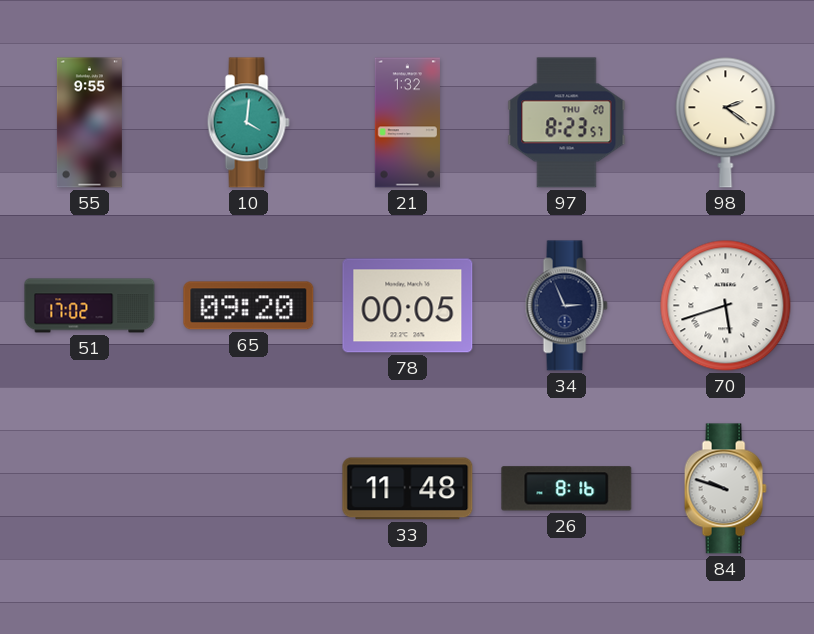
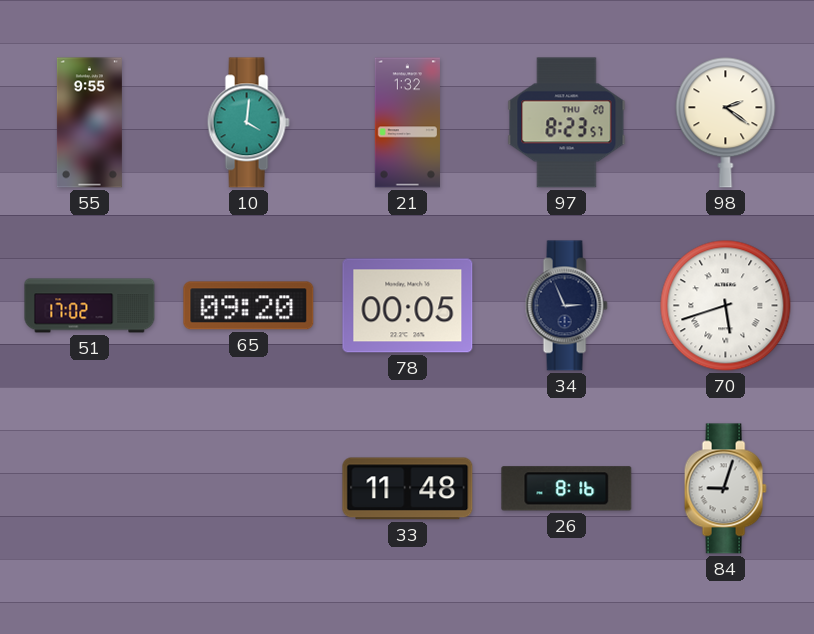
84: 9:48 -> 9:03 (725, 489)
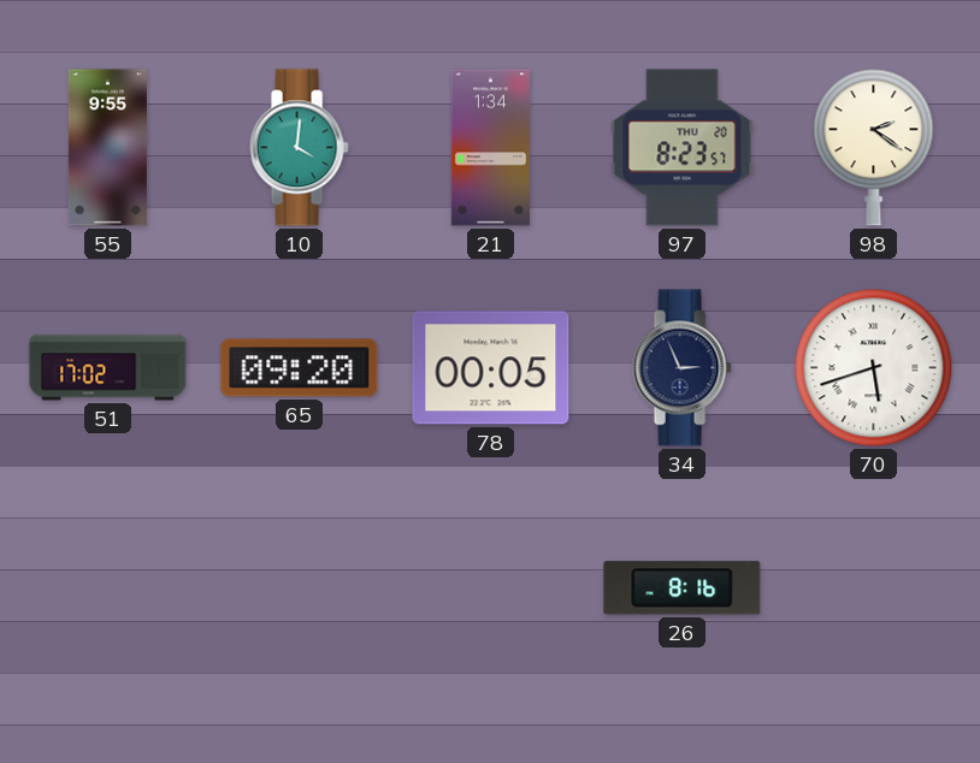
21: 1:32 -> 1:34 (490, 148)
33: 11:48 -> none (408, 489)
84: 9:03 -> none (725, 489)
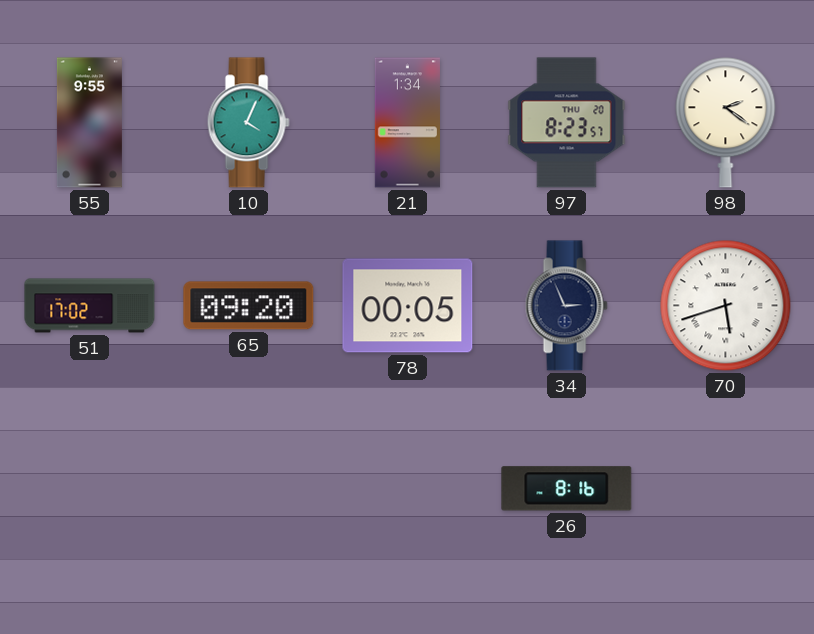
10: 4:01 -> 4:04 (248, 123)
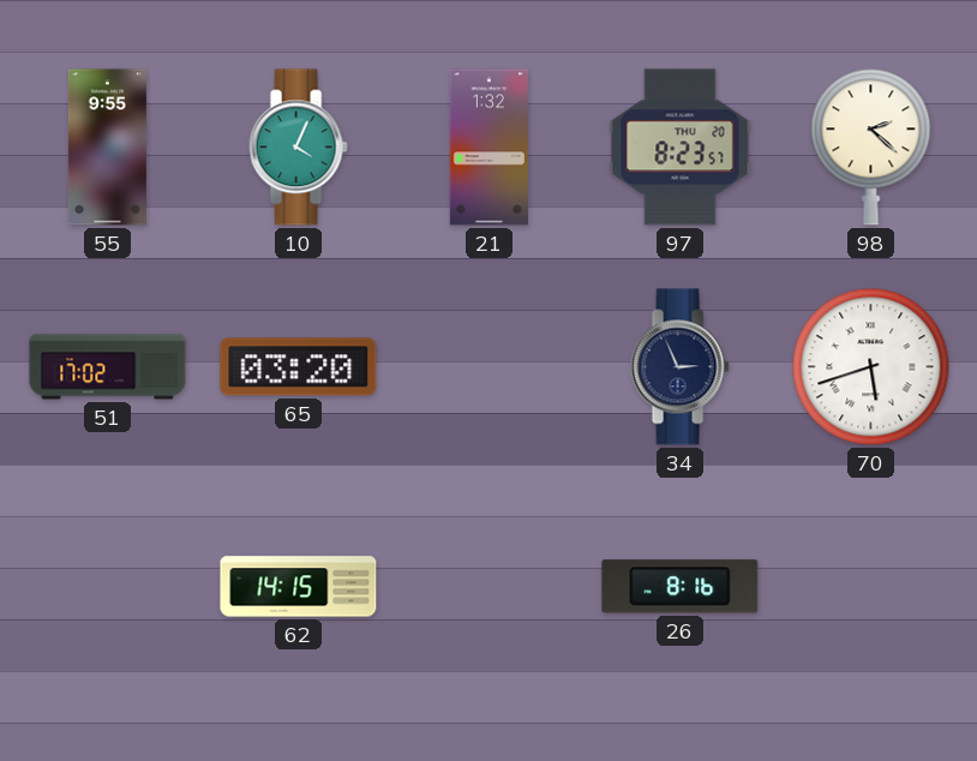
21: 1:34 -> 1:32 (489, 148)
98: 2:21 -> 2:22 (871, 148)
65: 09:20 -> 03:20 (299, 367)
78: 00:05 -> none (408, 306)
62: none -> 14:15 (299, 587)
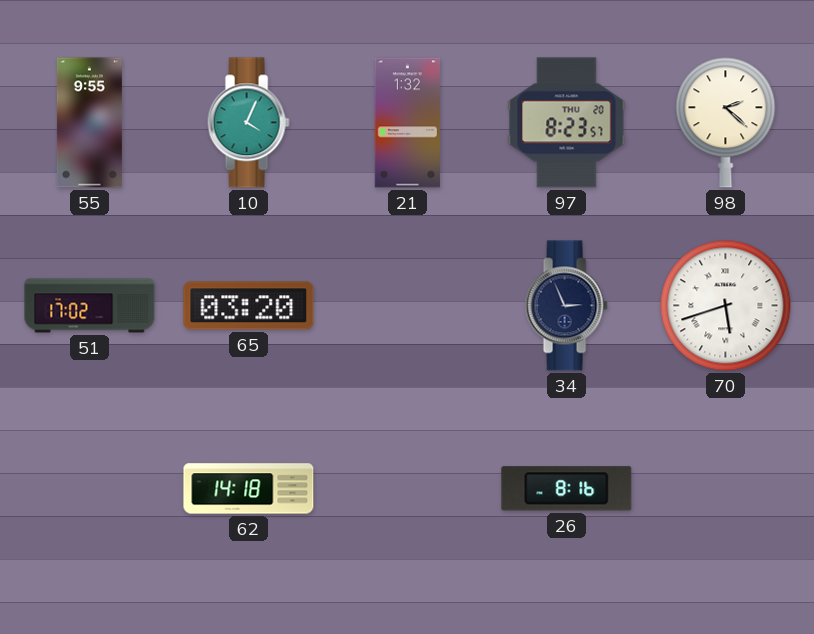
62: 14:15 -> 14:18 (249, 489)
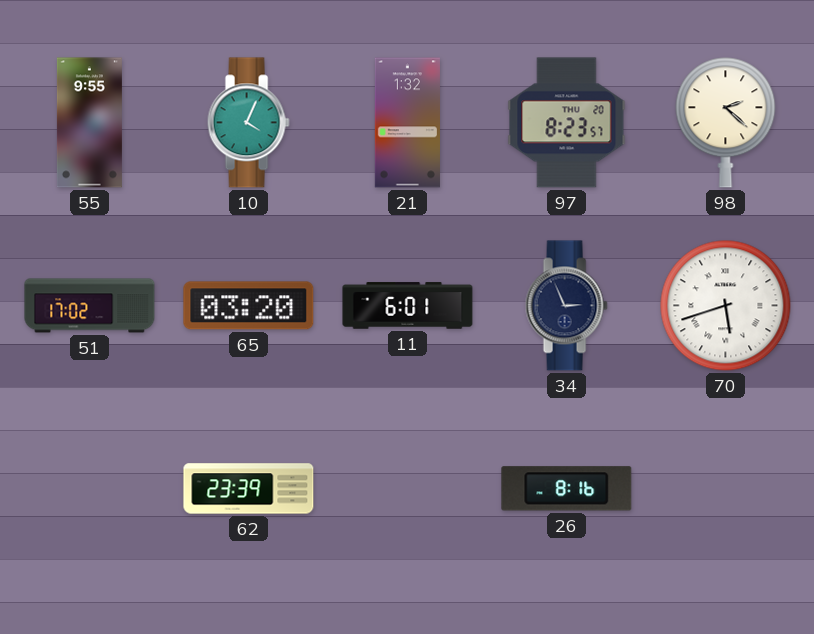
11: none -> 6:01 (408, 306)
62: 14:18 -> 23:39 (249, 489)
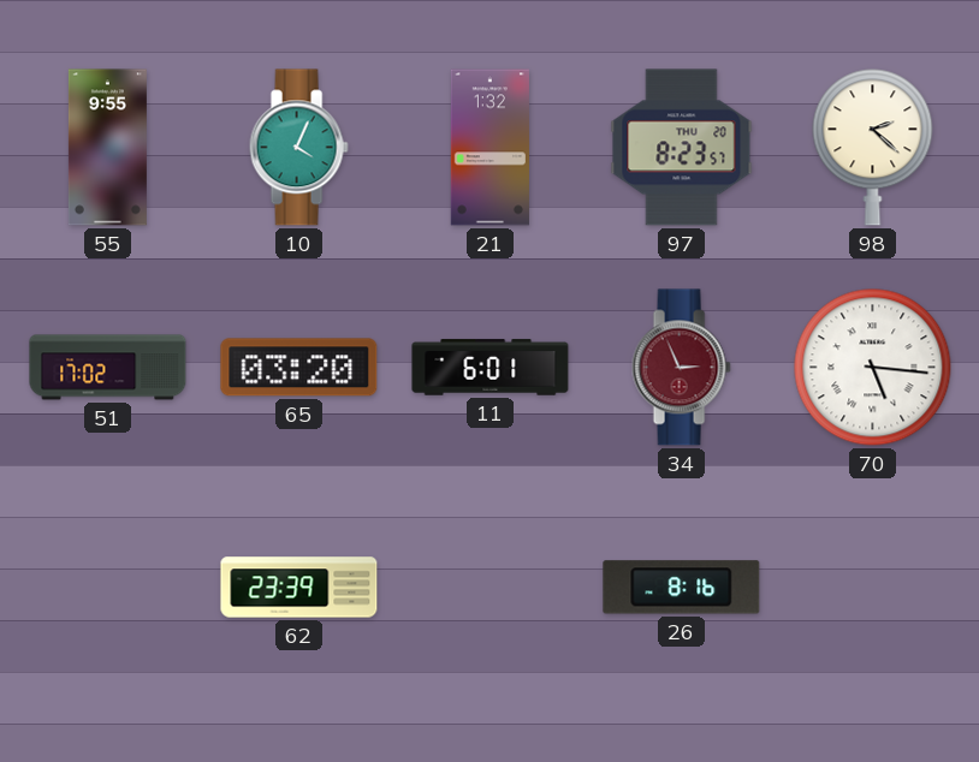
34 dial: navy -> burgundy (681, 368)
70: 5:42 -> 5:16 (873, 368)
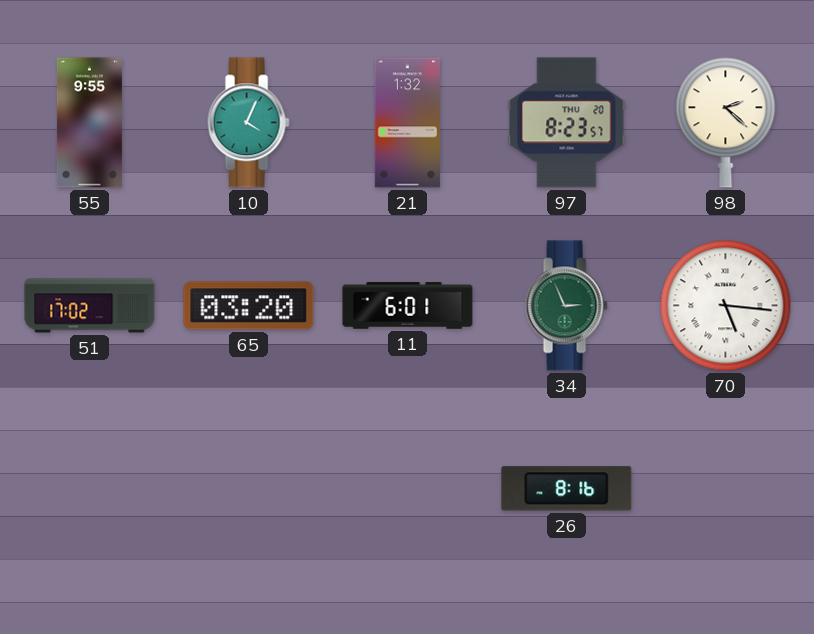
34 dial: burgundy -> green (566, 306)
62: 23:39 -> none (299, 588)
